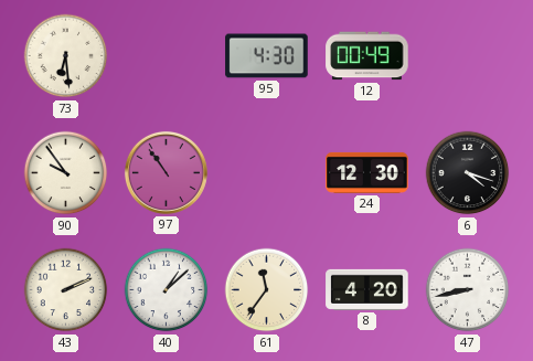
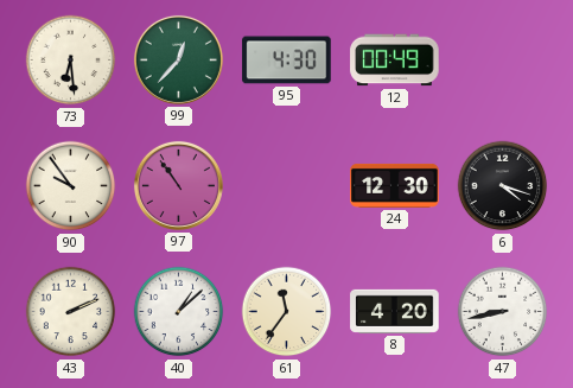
99: none -> 12:37 (178, 59)
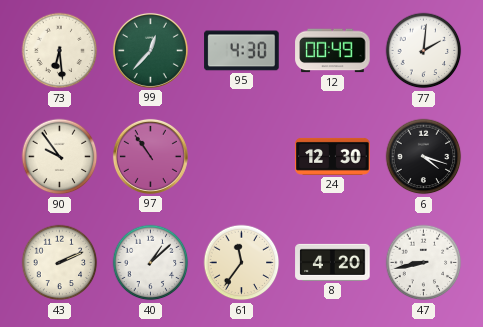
77: none -> 2:01 (424, 51)
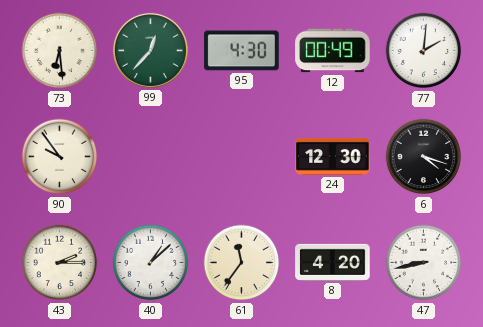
97: 10:54 -> none (150, 156)
43: 2:11 -> 2:15 (60, 263)
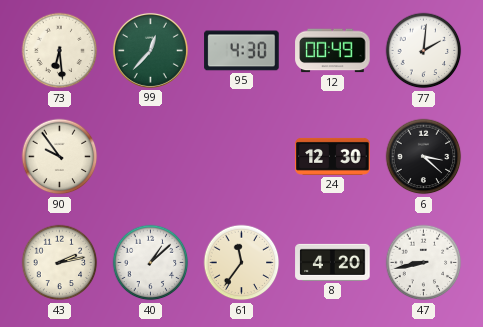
6: 4:18 -> 3:22 (424, 157)
43: 2:15 -> 2:13 (60, 263)
